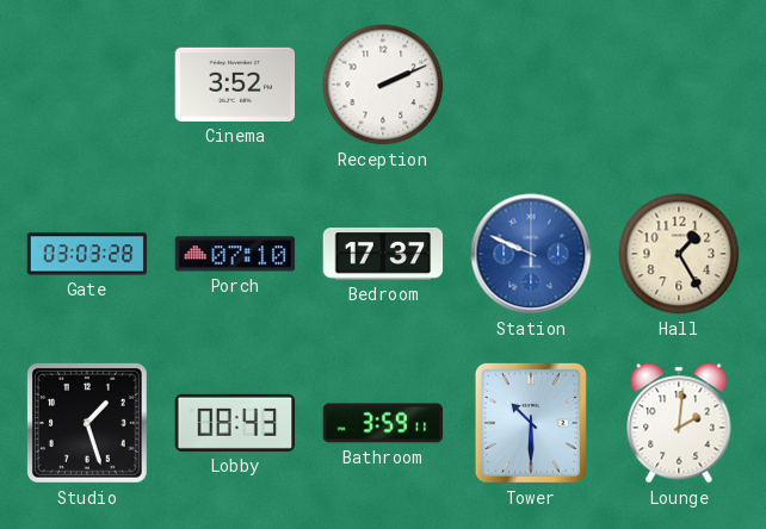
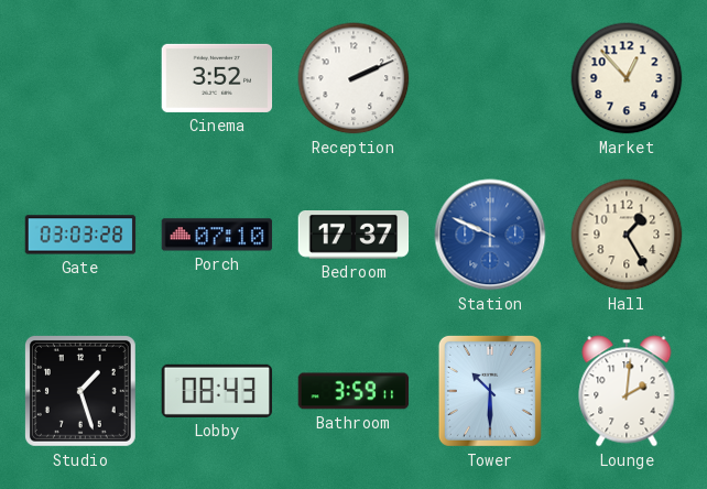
Market: none -> 12:53 (627, 78)
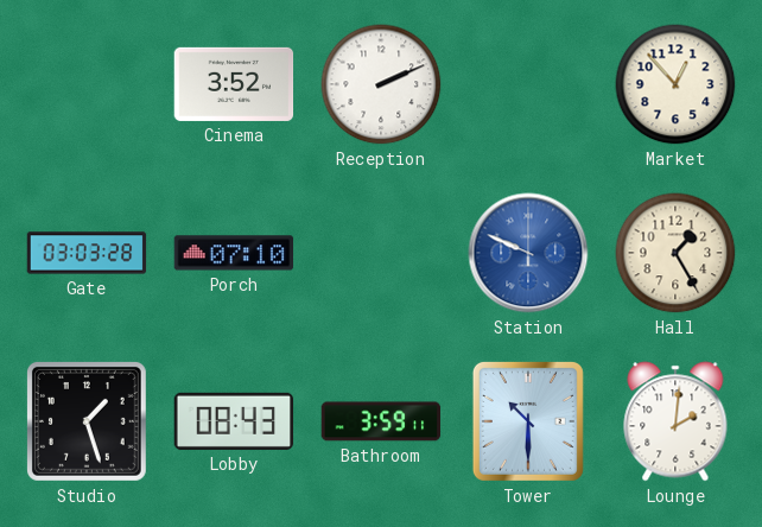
Bedroom: 17:37 -> none (353, 236)
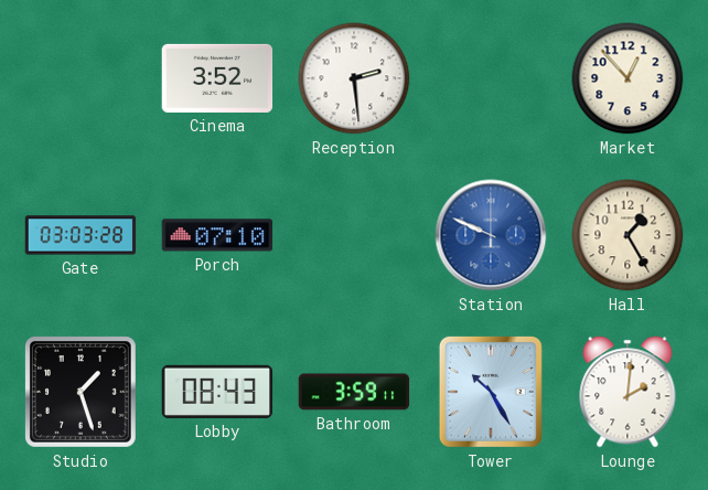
Reception: 2:11 -> 2:29 (354, 78)
Tower: 10:30 -> 10:25 (491, 392)
